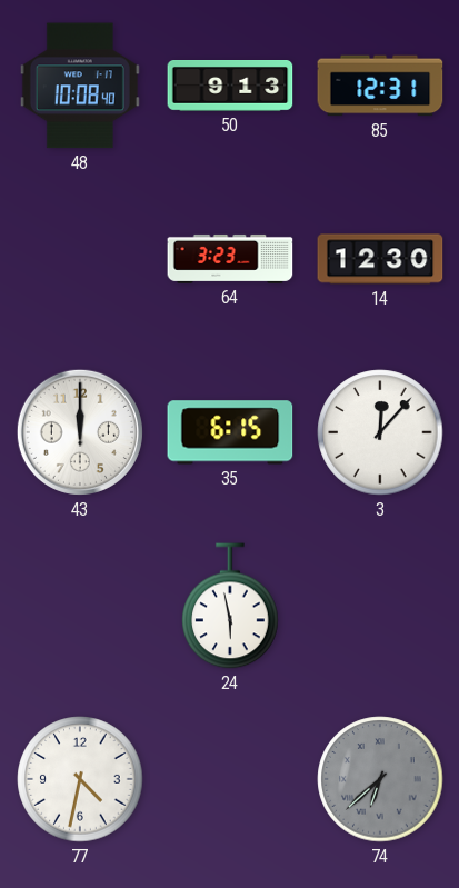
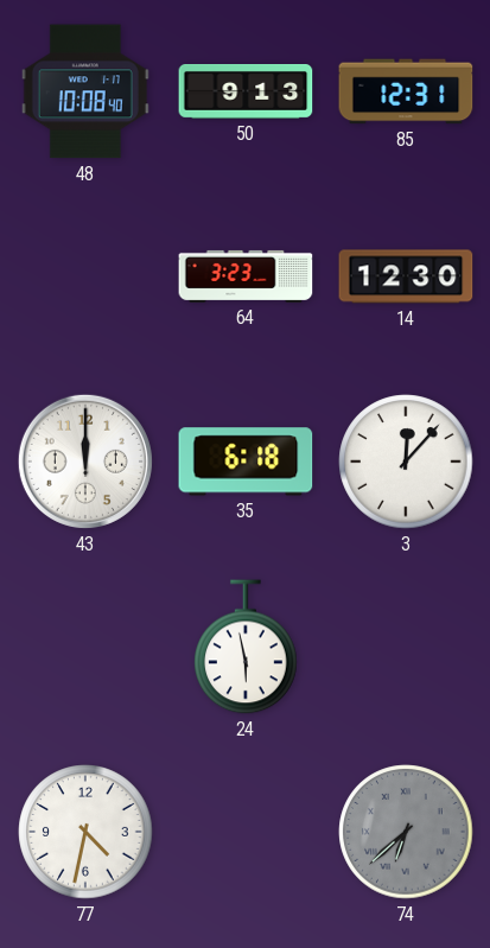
35: 6:15 -> 6:18 (246, 462)
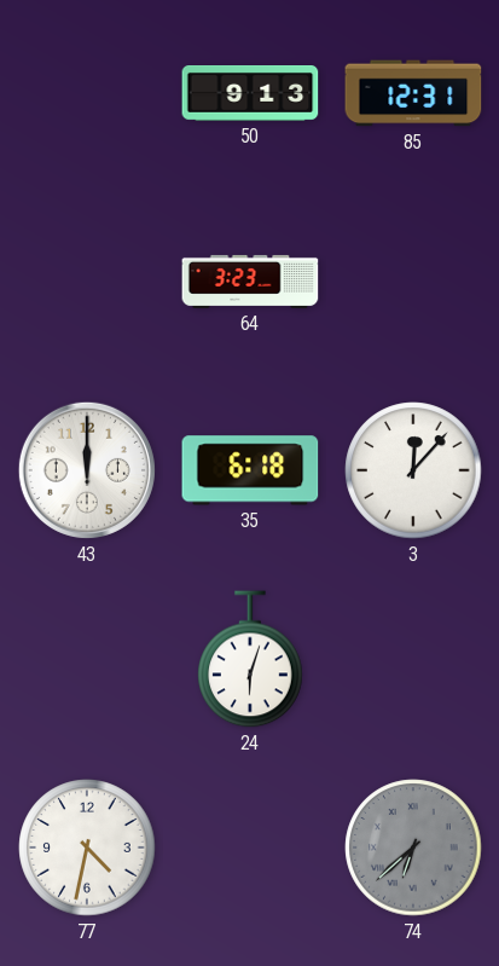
48: 10:08 -> none (85, 91)
14: 12:30 -> none (406, 276)
24: 5:58 -> 6:03 (250, 659)
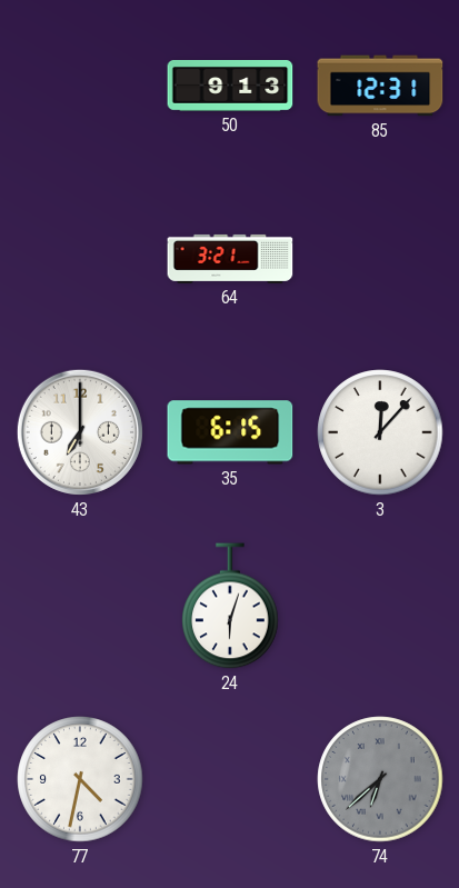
64: 3:23 -> 3:21 (230, 259)
43: 12:00 -> 7:00 (80, 432)
35: 6:18 -> 6:15 (230, 432)
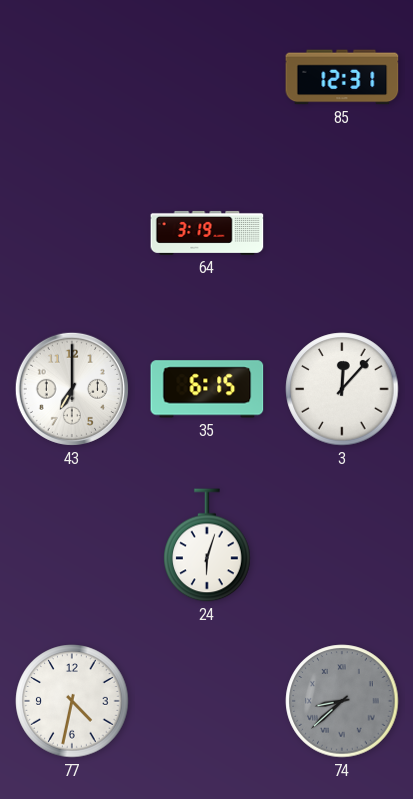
50: 9:13 -> none (230, 87)
64: 3:21 -> 3:19 (207, 233)
74: 6:38 -> 8:38 (342, 701)
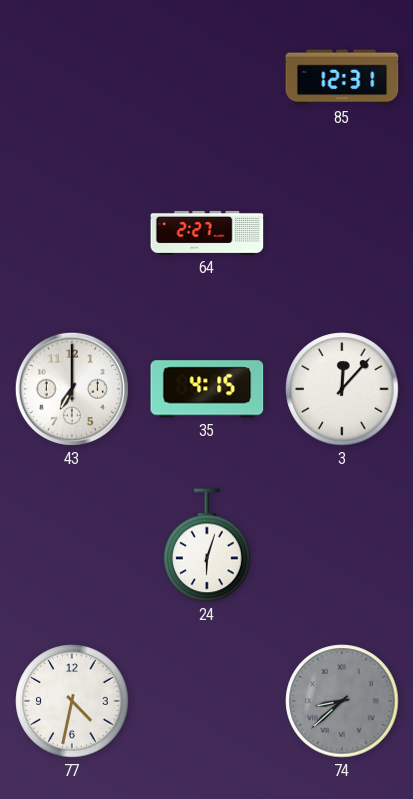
64: 3:19 -> 2:27 (207, 233)
35: 6:15 -> 4:15 (207, 389)
